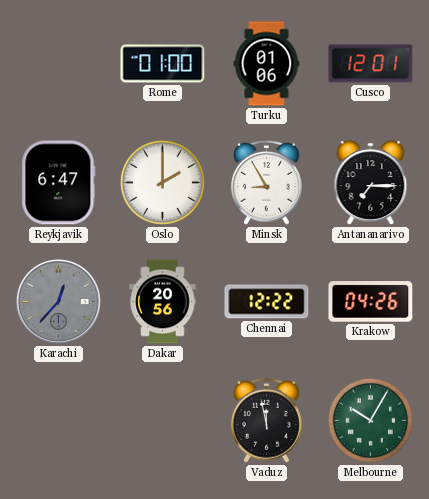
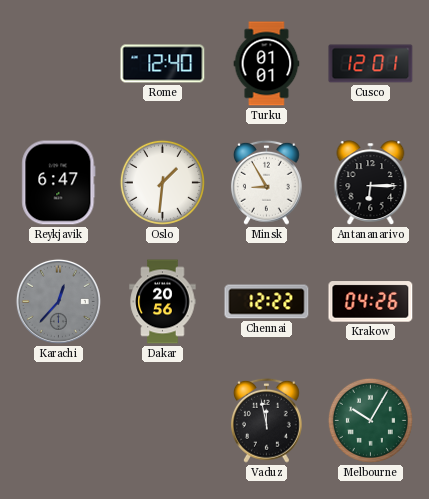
Rome: 01:00 -> 12:40 (163, 64)
Turku: 01:06 -> 01:01 (267, 64)
Oslo: 2:00 -> 1:31 (162, 182)
Antananarivo: 7:15 -> 6:15 (371, 183)
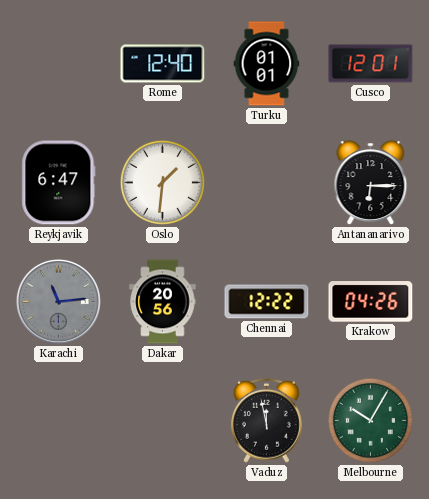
Minsk: 8:55 -> none (266, 182)
Karachi: 12:37 -> 11:14 (58, 301)
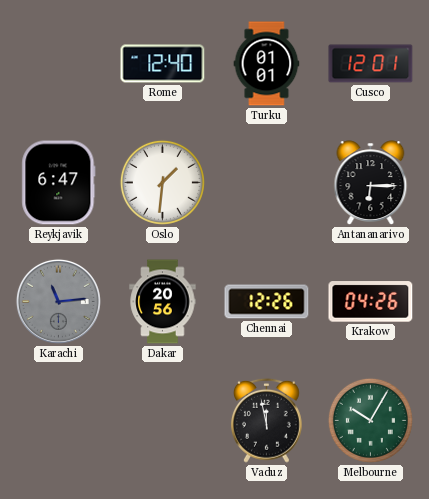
Chennai: 12:22 -> 12:26 (267, 302)
